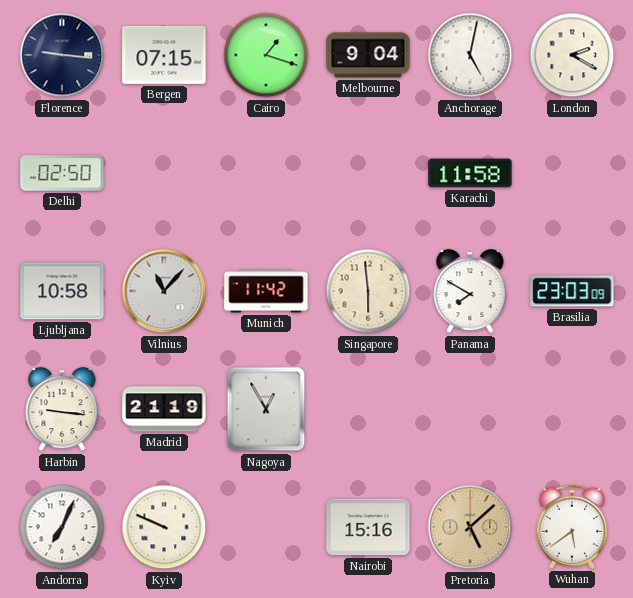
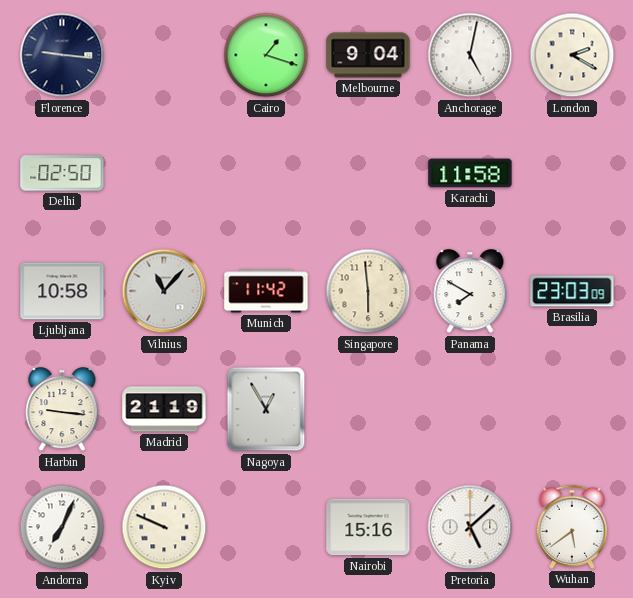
Bergen: 07:15 -> none (164, 55)
Pretoria dial: champagne -> white (470, 527)
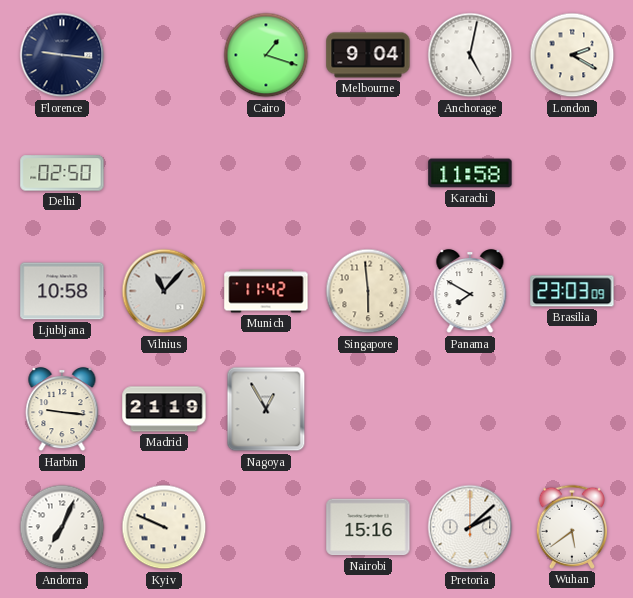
Pretoria: 5:08 -> 2:08 (470, 527)
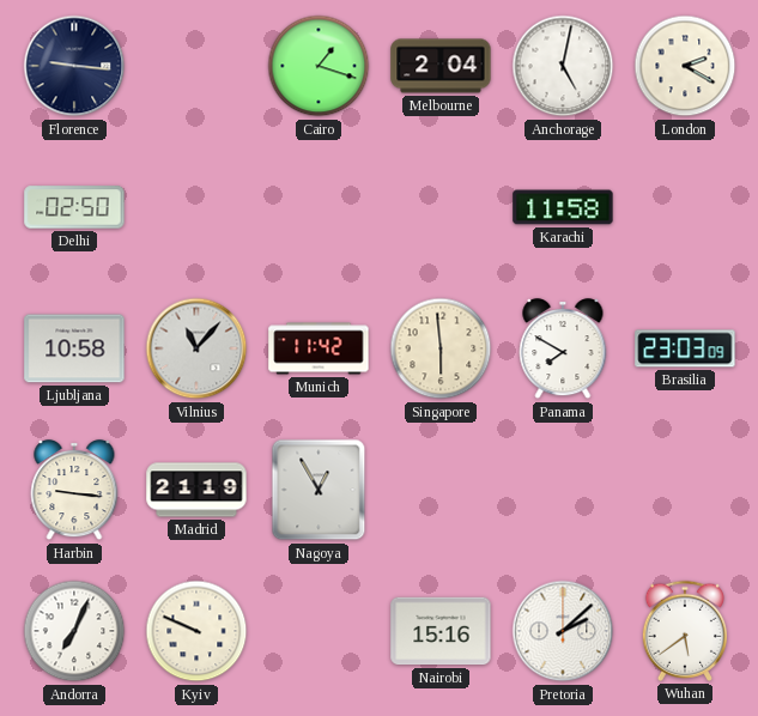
Melbourne: 9:04 -> 2:04 (441, 66)
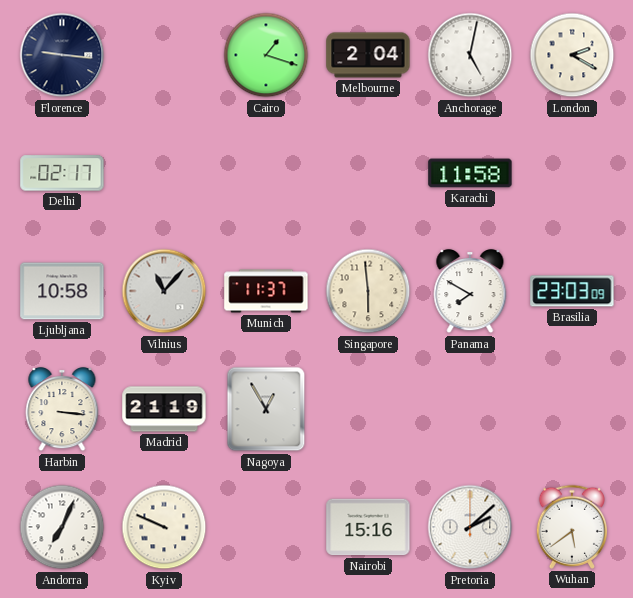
Delhi: 02:50 -> 02:17 (62, 173)
Munich: 11:42 -> 11:37 (266, 291)
Harbin: 9:16 -> 3:16 (62, 409)
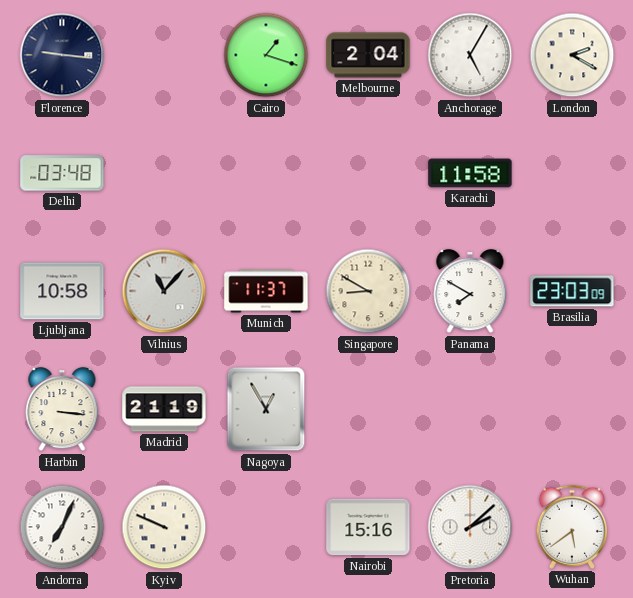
Anchorage: 5:02 -> 5:05 (470, 55)
Delhi: 02:17 -> 03:48 (62, 173)
Singapore: 5:59 -> 8:50 (368, 291)
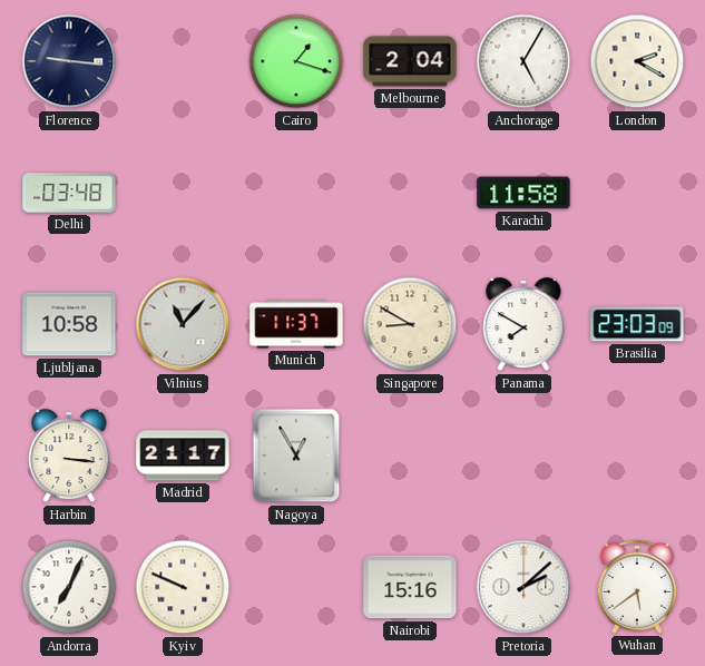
Madrid: 21:19 -> 21:17 (183, 456)
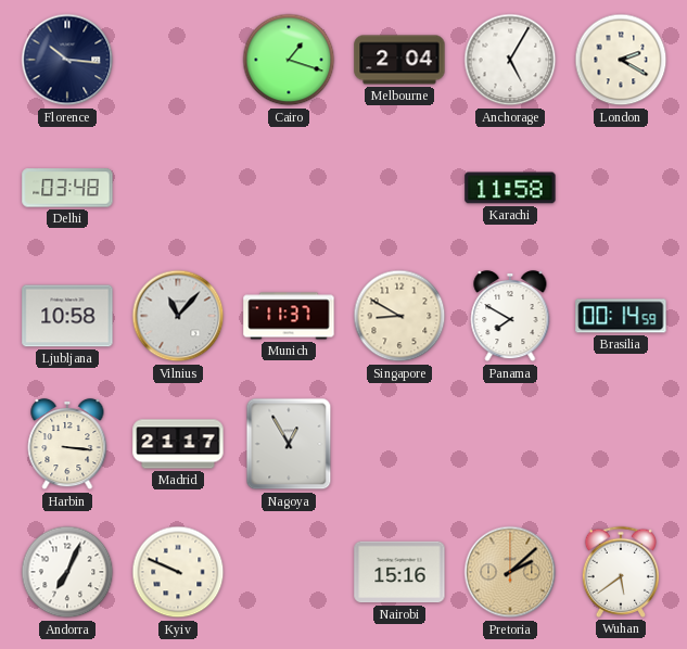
Florence: 9:16 -> 10:16 (67, 60)
Brasilia: 23:03 -> 00:14 (621, 316)
Pretoria dial: white -> champagne (510, 572)
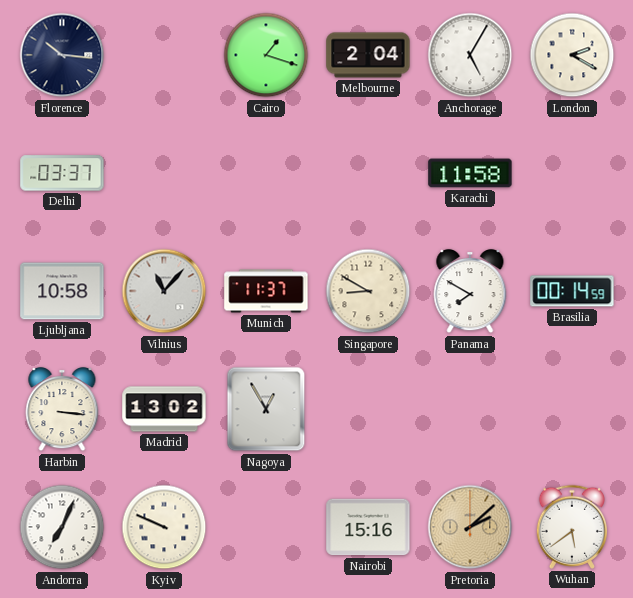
Delhi: 03:48 -> 03:37 (62, 173)
Madrid: 21:17 -> 13:02 (164, 409)
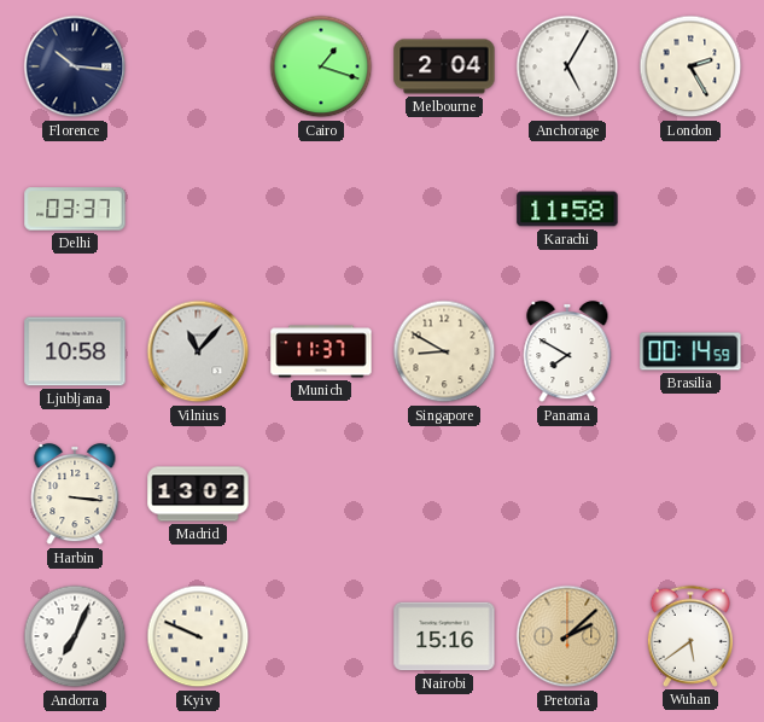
London: 2:20 -> 2:25 (690, 66)
Nagoya: 12:55 -> none (266, 409)
